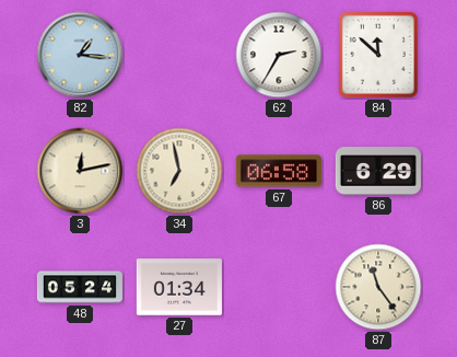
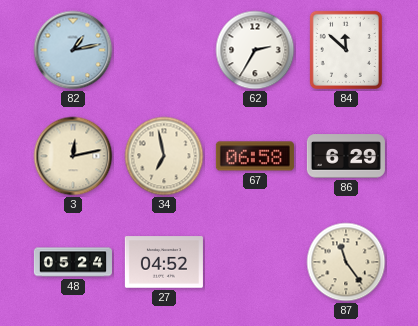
82: 1:16 -> 1:13 (73, 50)
27: 01:34 -> 04:52 (164, 262)
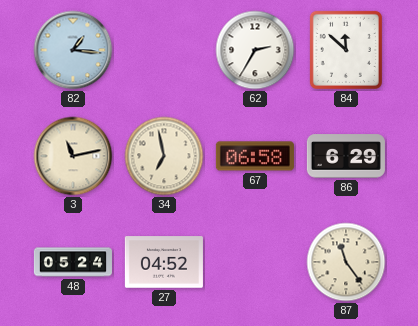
82: 1:13 -> 1:16 (73, 50)
3: 12:13 -> 11:13 (73, 156)
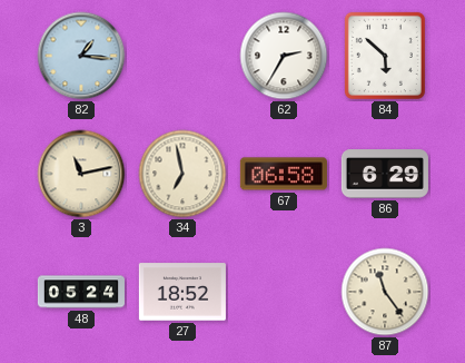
84: 11:52 -> 5:52 (385, 56)
27: 04:52 -> 18:52 (182, 292)
